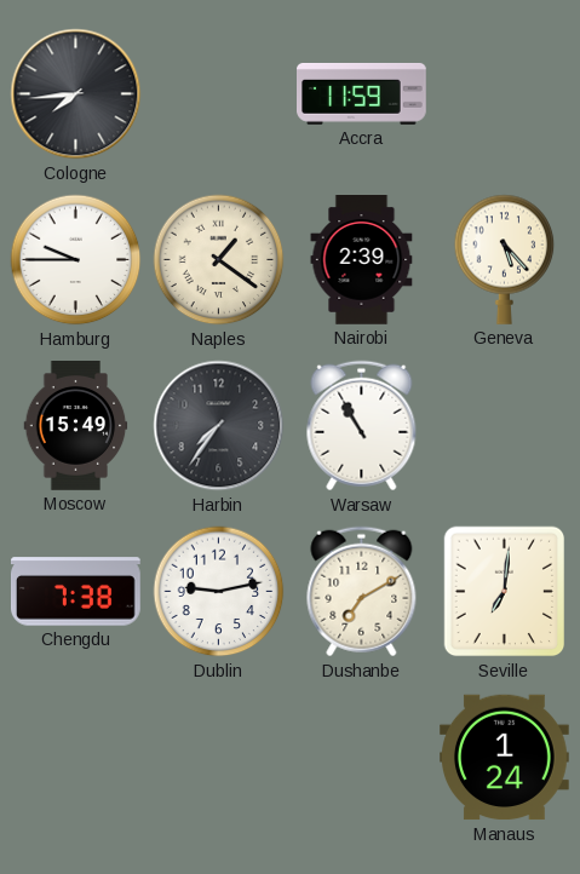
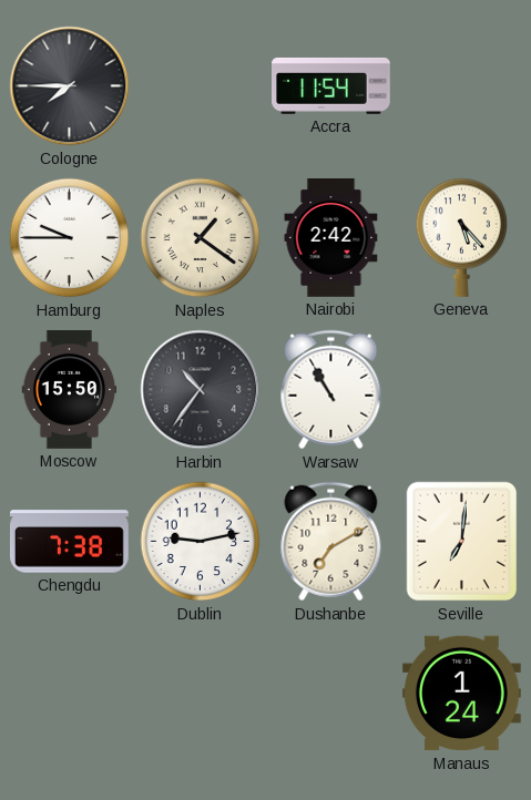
Cologne: 7:44 -> 7:45 (70, 86)
Accra: 11:59 -> 11:54 (331, 85)
Nairobi: 2:39 -> 2:42 (331, 238)
Moscow: 15:49 -> 15:50 (70, 390)
Harbin: 7:36 -> 10:36 (201, 390)
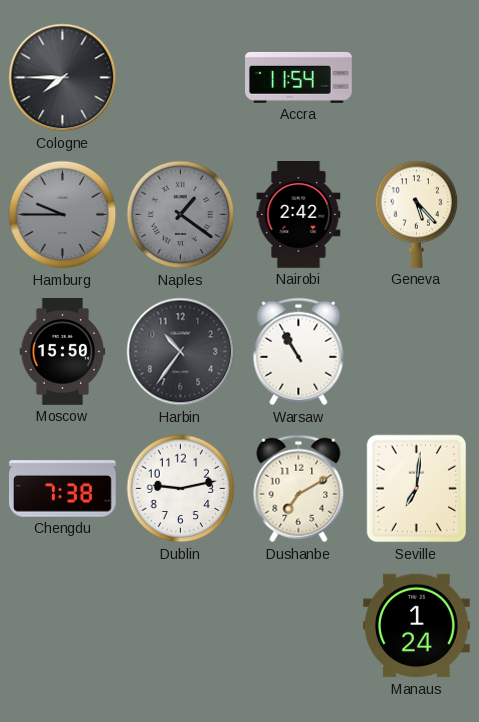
Hamburg dial: white -> grey (63, 215)
Naples dial: cream -> grey (181, 215)
